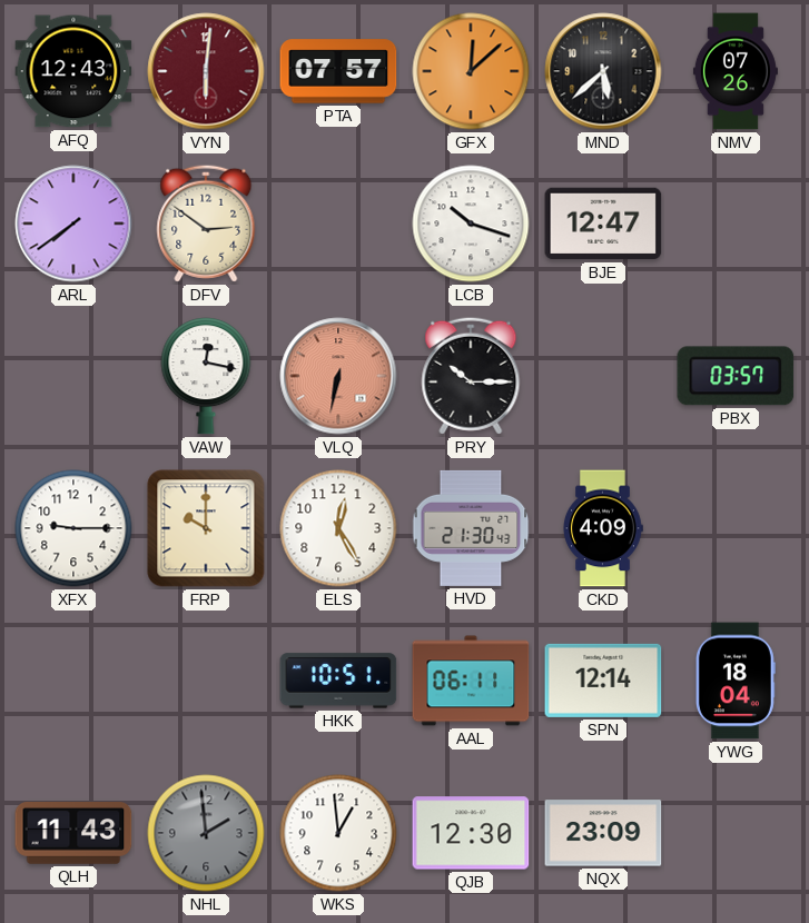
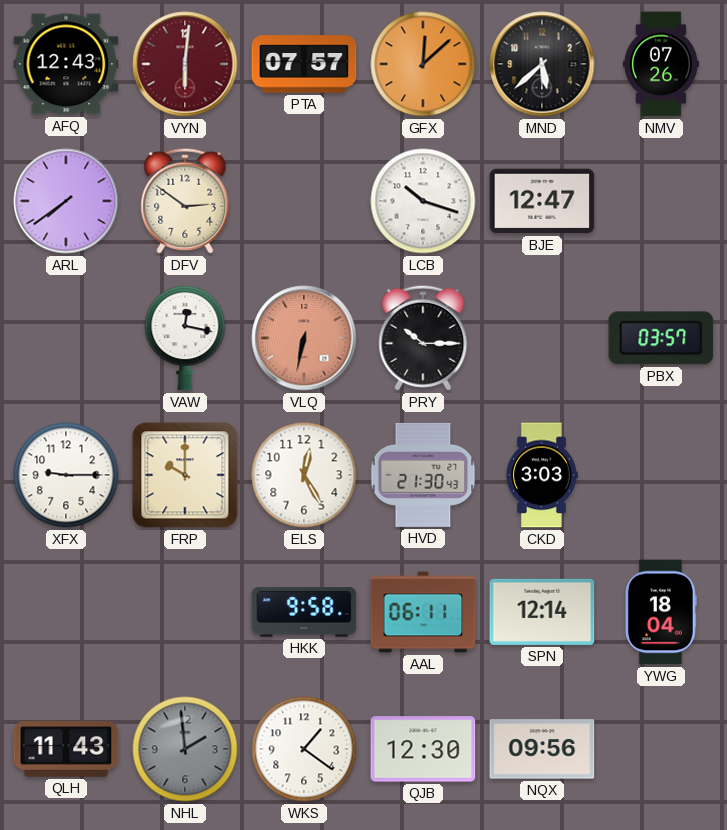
CKD: 4:09 -> 3:03 (542, 475)
HKK: 10:51 -> 9:58 (304, 612)
WKS: 12:59 -> 1:21 (304, 749)
NQX: 23:09 -> 09:56 (542, 749)
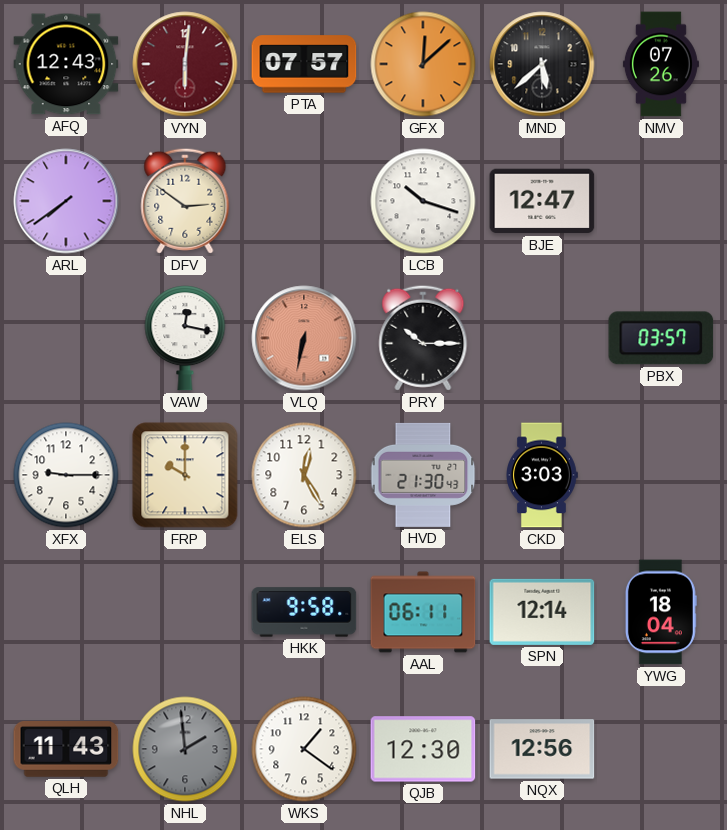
NQX: 09:56 -> 12:56 (542, 749)
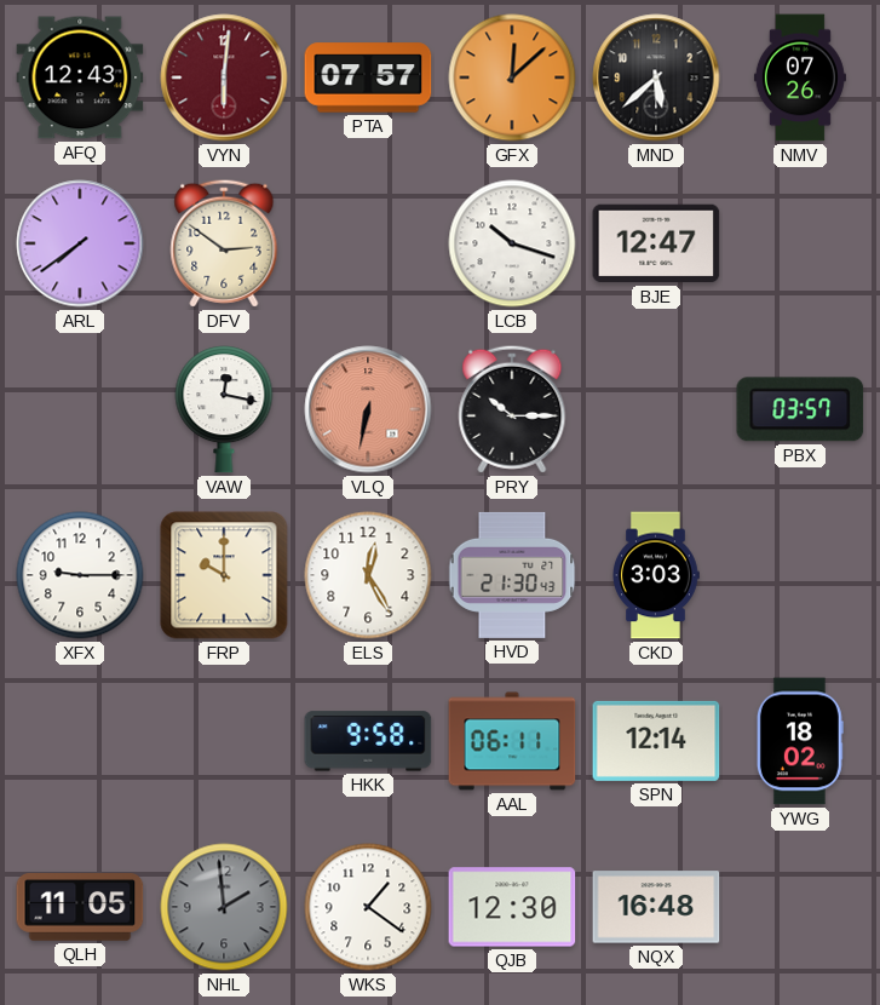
YWG: 18:04 -> 18:02 (800, 741)
QLH: 11:43 -> 11:05 (80, 908)
NQX: 12:56 -> 16:48 (656, 907)
